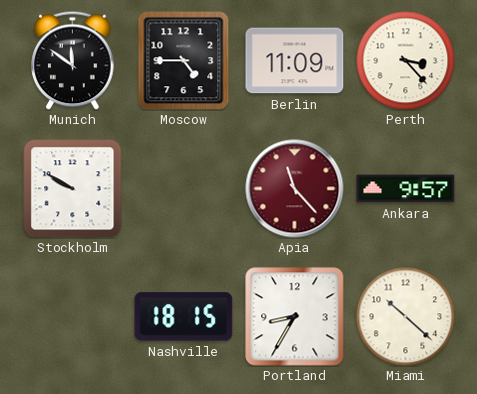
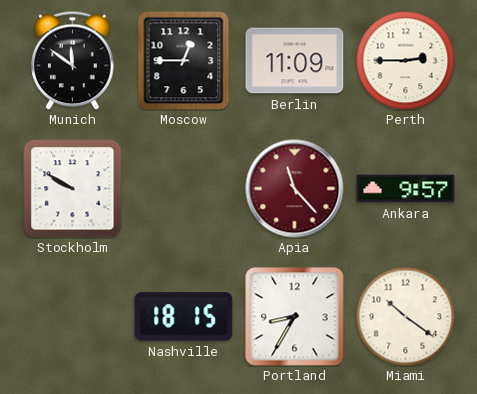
Moscow: 4:45 -> 12:45 (184, 61)
Perth: 3:23 -> 2:45 (406, 61)
Miami: 10:22 -> 10:21 (406, 317)
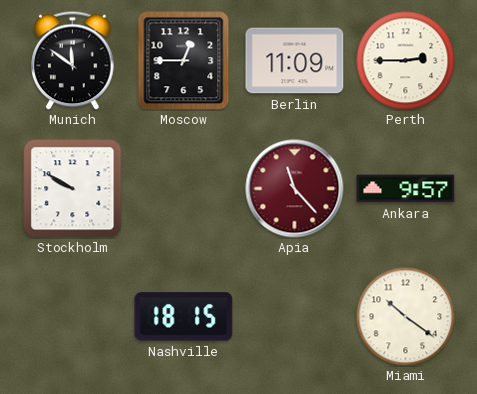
Portland: 8:35 -> none (295, 317)
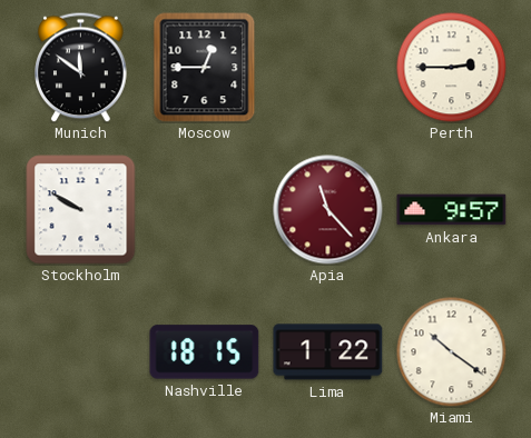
Berlin: 11:09 -> none (295, 61)
Lima: none -> 1:22 (328, 352)
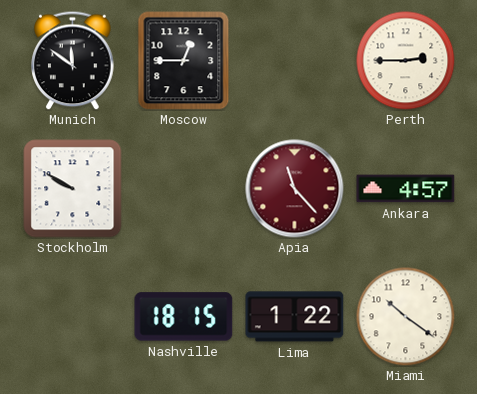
Ankara: 9:57 -> 4:57 (406, 189)
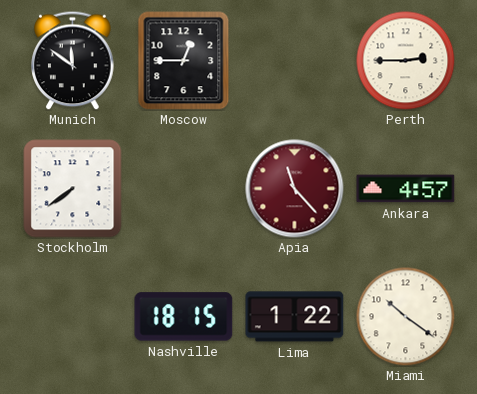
Stockholm: 9:50 -> 7:39 (73, 189)
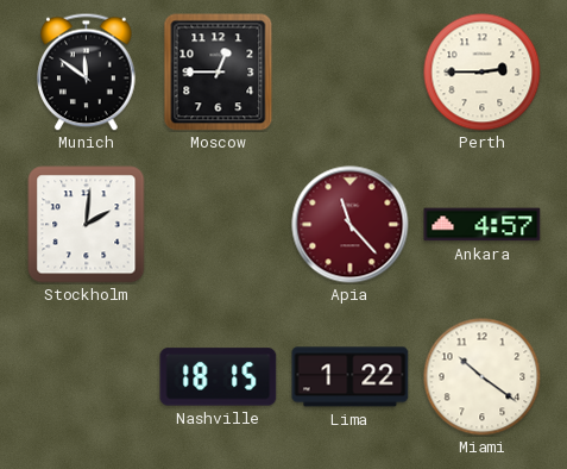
Stockholm: 7:39 -> 2:01 (87, 225)
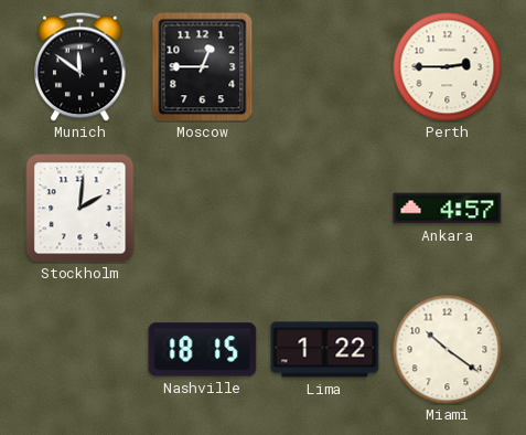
Apia: 11:23 -> none (351, 225)
